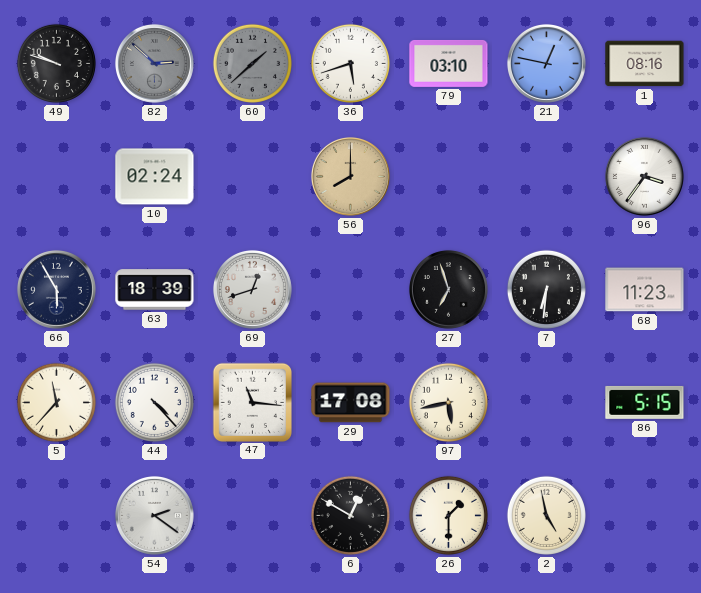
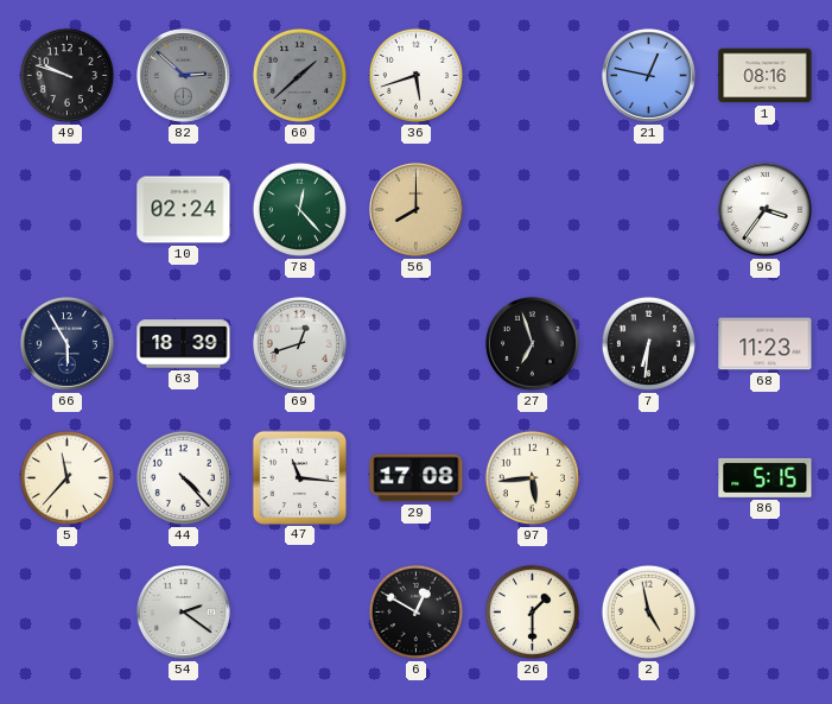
79: 03:10 -> none (449, 63)
78: none -> 12:23 (299, 209)
97: 5:43 -> 5:44 (532, 477)
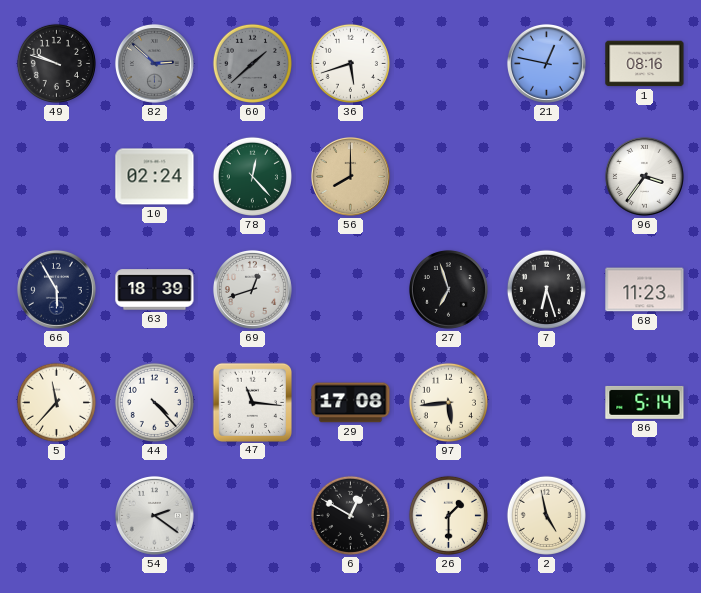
7: 6:31 -> 6:27 (546, 289)
86: 5:15 -> 5:14 (645, 402)
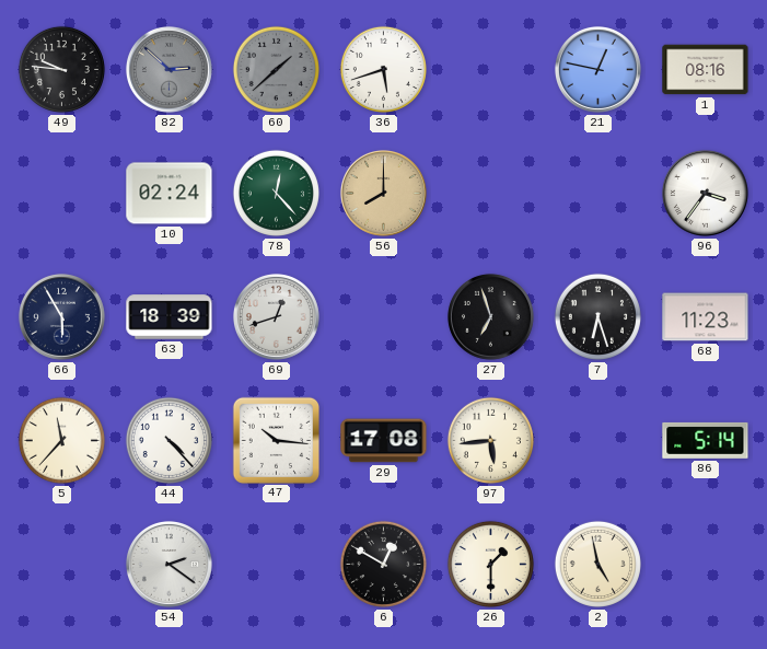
49: 9:48 -> 9:46 (61, 69)
47: 11:16 -> 10:16 (276, 440)
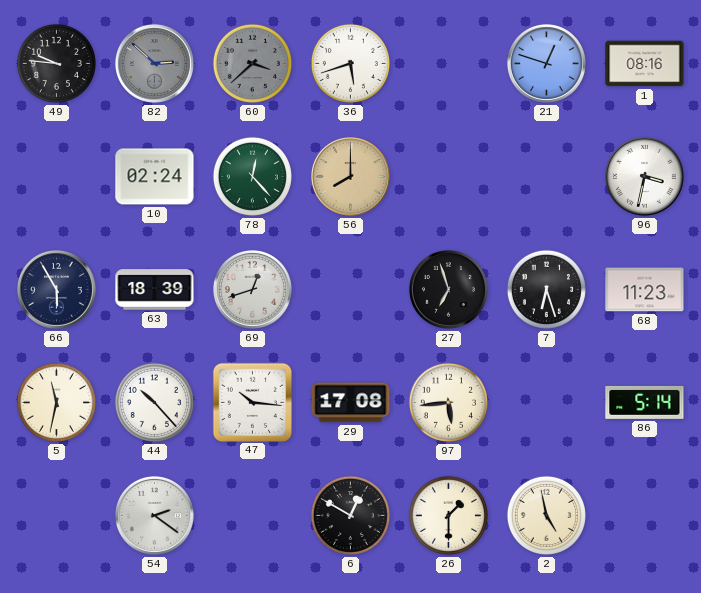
60: 1:38 -> 3:38 (252, 63)
21: 12:47 -> 12:48 (546, 63)
96: 3:36 -> 3:32 (644, 176)
5: 11:37 -> 11:32 (56, 402)
44: 4:23 -> 10:23 (154, 402)
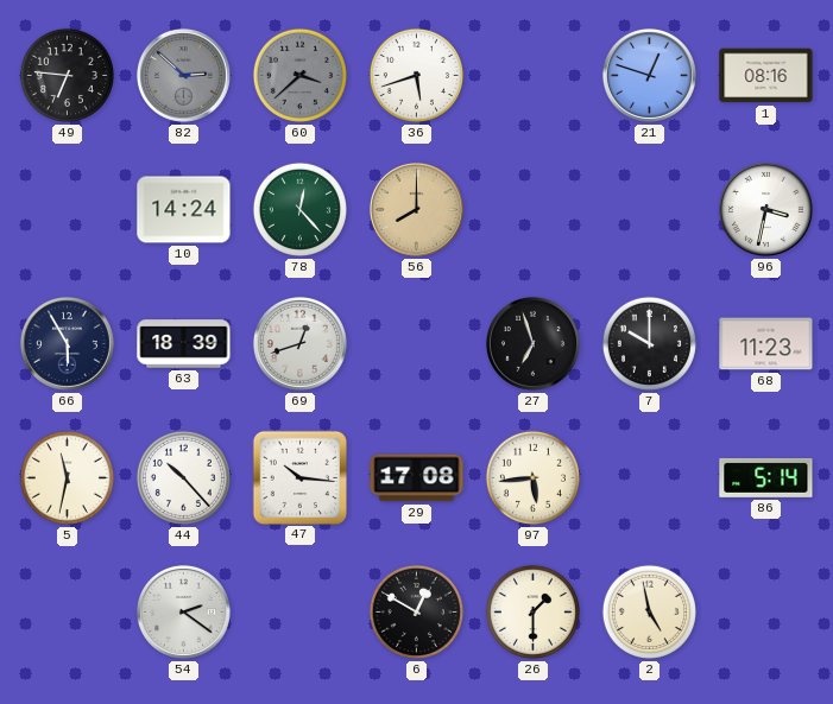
49: 9:46 -> 6:46 (67, 75)
10: 02:24 -> 14:24 (184, 210)
7: 6:27 -> 10:00 (649, 343)
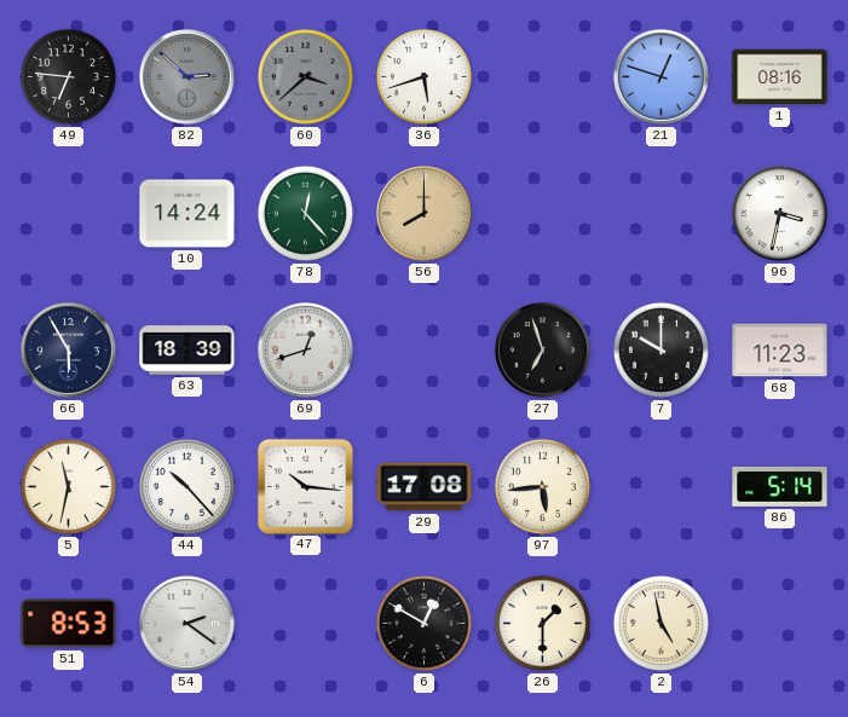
51: none -> 8:53 (69, 624)
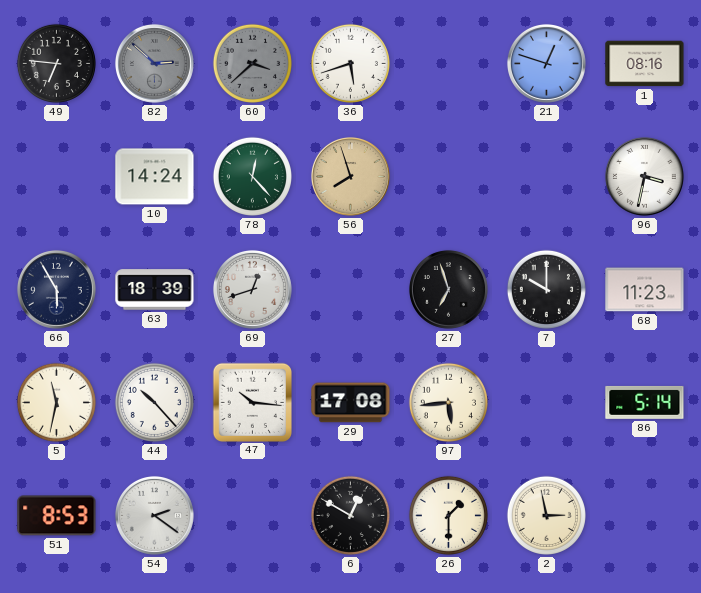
56: 8:00 -> 7:57 (350, 176)
2: 4:58 -> 2:58 (546, 515)
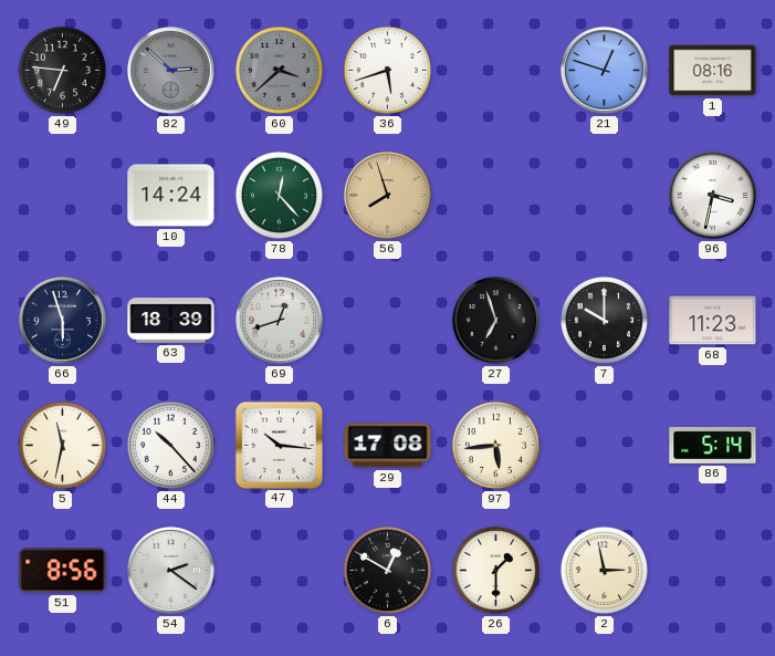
66: 5:55 -> 5:57 (62, 320)
51: 8:53 -> 8:56 (63, 571)
